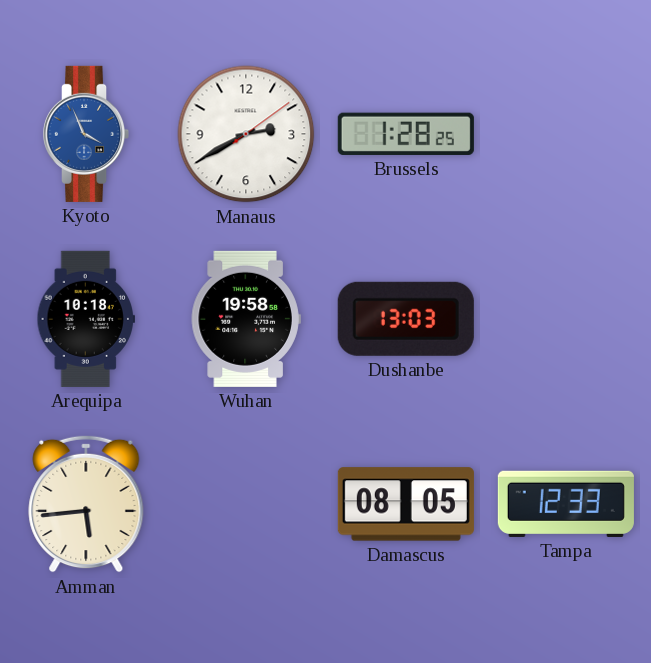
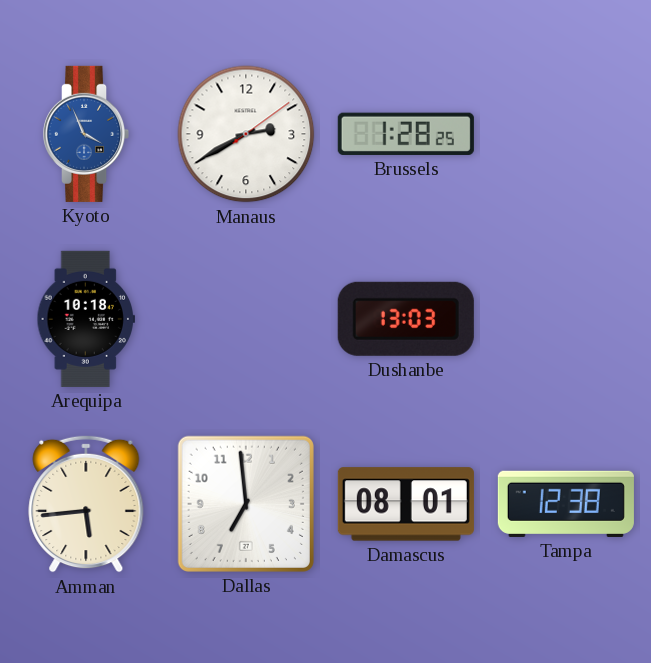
Wuhan: 19:58 -> none (246, 319)
Dallas: none -> 6:59 (246, 504)
Damascus: 08:05 -> 08:01 (406, 504)
Tampa: 12:33 -> 12:38 (566, 504)
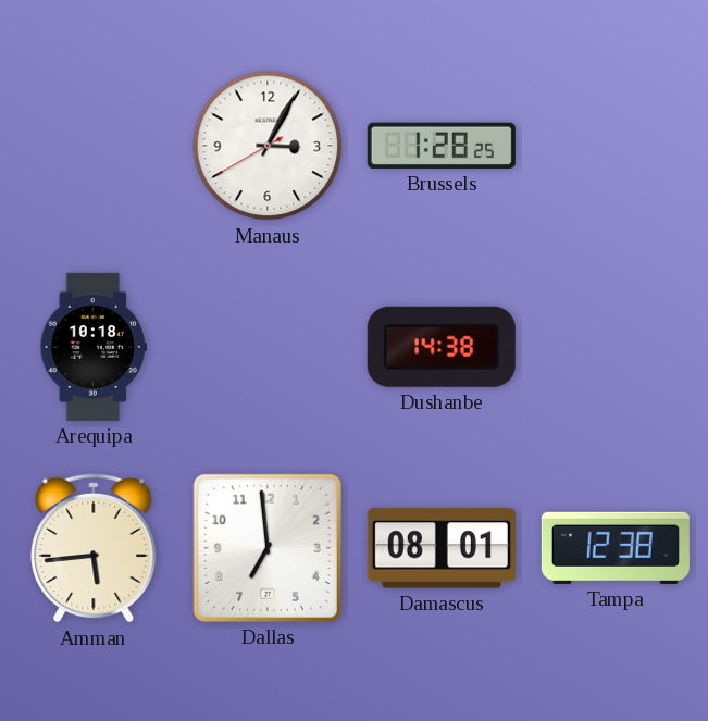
Kyoto: 3:56 -> none (86, 134)
Manaus: 2:40 -> 3:04 (268, 146)
Dushanbe: 13:03 -> 14:38 (442, 347)
